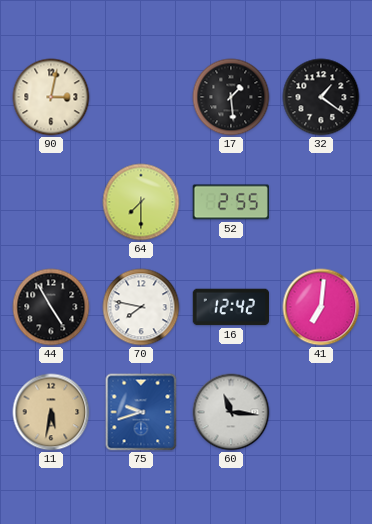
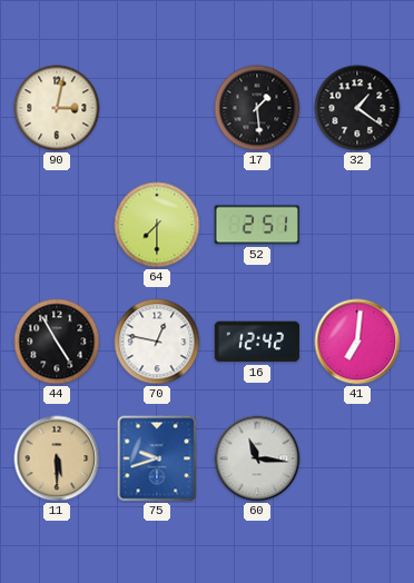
52: 2:55 -> 2:51 (256, 225)
70: 7:47 -> 12:47 (157, 342)
11: 5:32 -> 5:30 (57, 458)
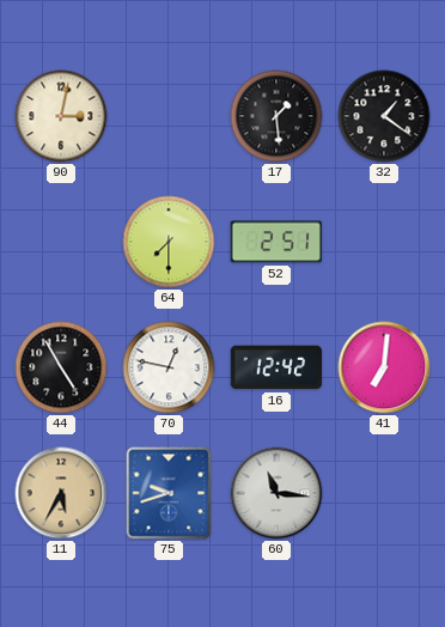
11: 5:30 -> 5:35 (61, 493)
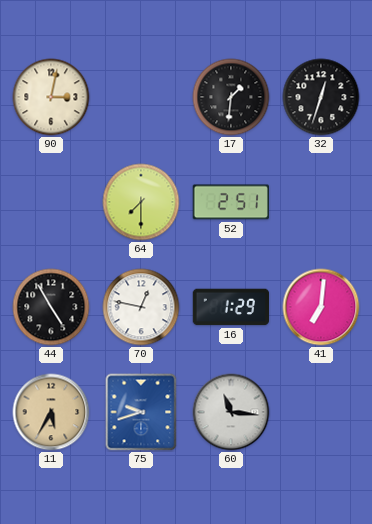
17: 1:29 -> 1:31 (231, 97)
32: 1:21 -> 12:33 (321, 97)
16: 12:42 -> 1:29 (231, 307)
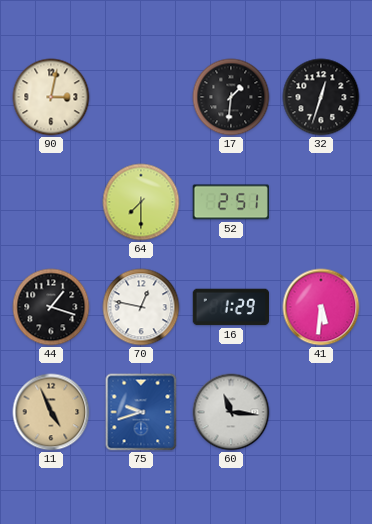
44: 4:55 -> 1:18 (51, 307)
41: 7:01 -> 5:31 (321, 307)
11: 5:35 -> 4:56 (51, 412)
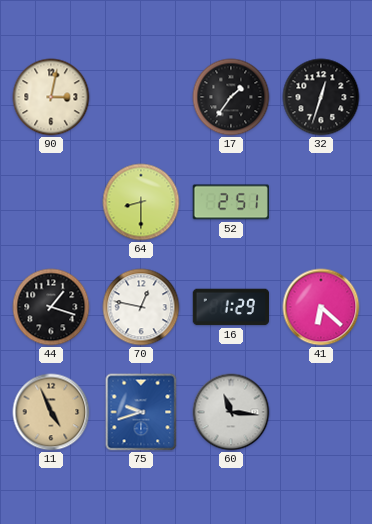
17: 1:31 -> 1:36 (231, 97)
64: 7:30 -> 8:30 (141, 202)
41: 5:31 -> 6:22 (321, 307)
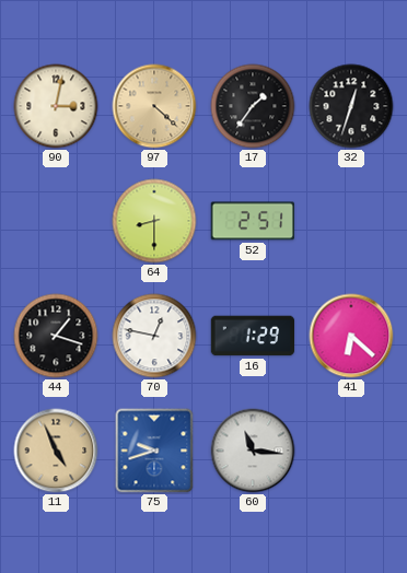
97: none -> 4:22 (154, 106)
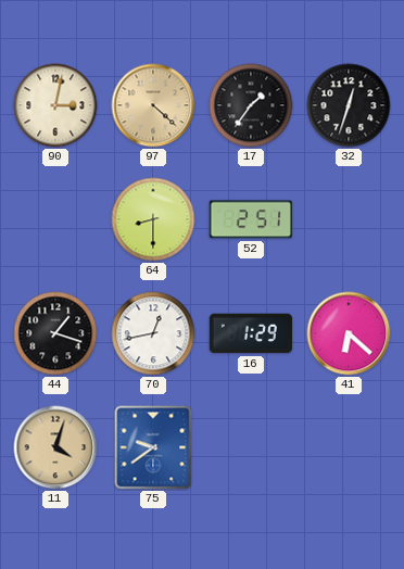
70: 12:47 -> 12:43 (153, 333)
11: 4:56 -> 4:03 (55, 447)
75: 9:42 -> 9:39 (153, 447)
60: 11:16 -> none (253, 451)
